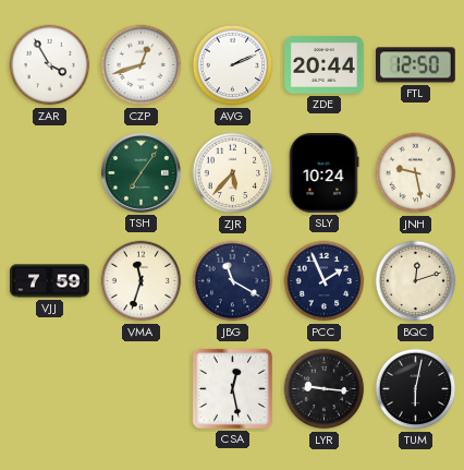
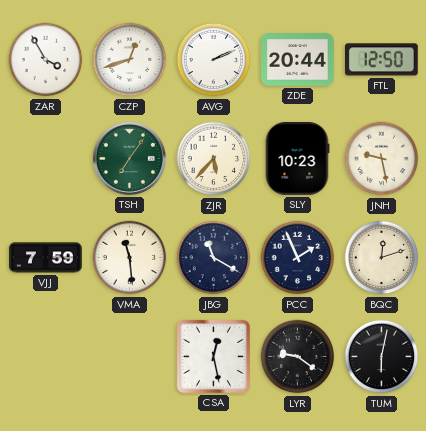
SLY: 10:24 -> 10:23 (297, 159)
VMA: 11:33 -> 11:29 (130, 258)
LYR: 9:16 -> 9:21 (298, 357)
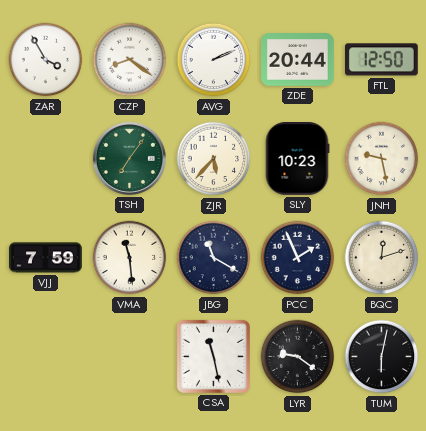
CZP: 12:42 -> 8:21 (130, 60)
CSA: 12:28 -> 11:28 (213, 356)
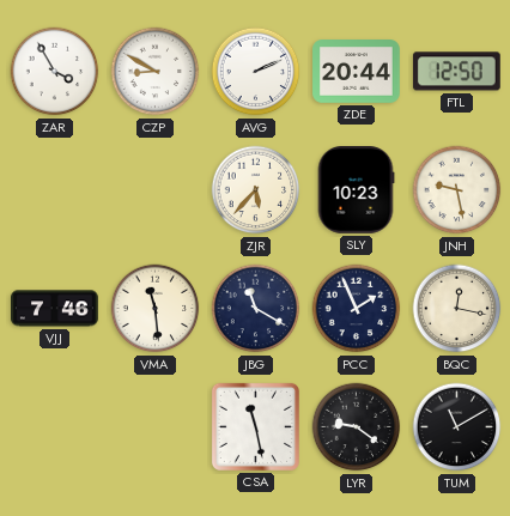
CZP: 8:21 -> 8:50 (156, 72)
TSH: 7:06 -> none (129, 158)
VJJ: 7:59 -> 7:46 (55, 309)
BQC: 12:12 -> 12:17 (457, 309)
TUM: 6:02 -> 11:10 (457, 427)
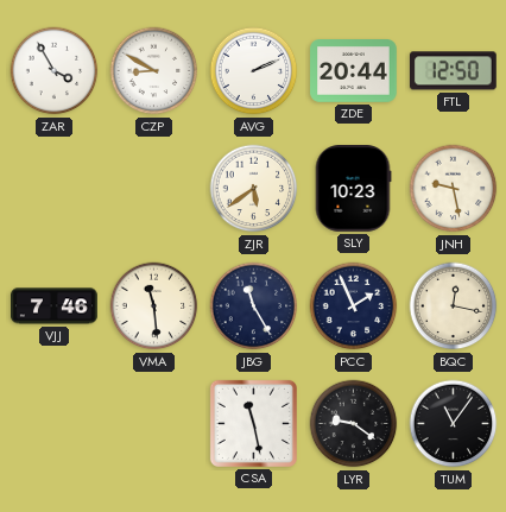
ZJR: 5:37 -> 5:39 (254, 189)
JBG: 11:20 -> 11:25 (254, 306)
TUM: 11:10 -> 11:06 (454, 424)
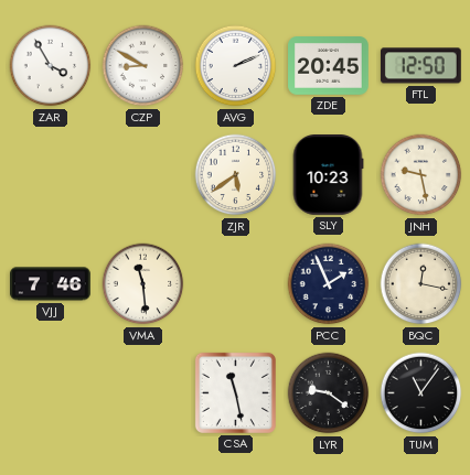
ZDE: 20:44 -> 20:45 (329, 66)
JBG: 11:25 -> none (254, 306)
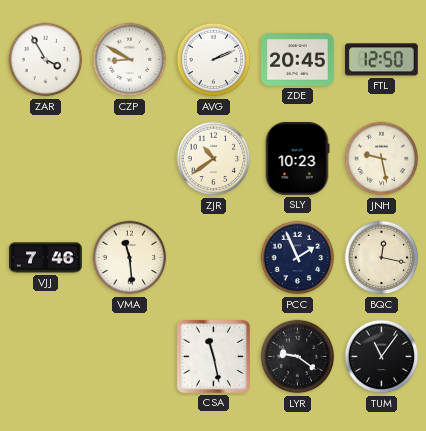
ZJR: 5:39 -> 10:39 (214, 159)
